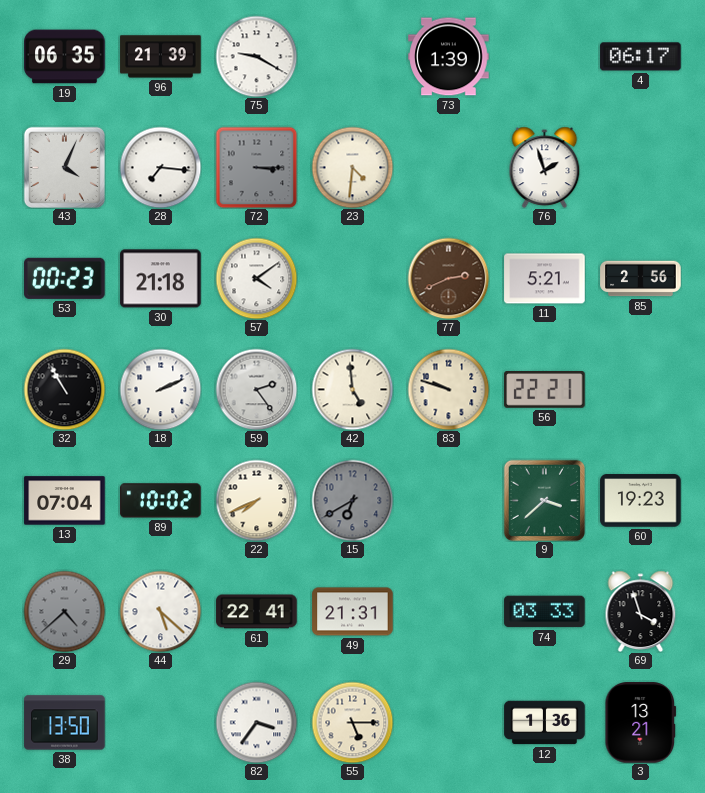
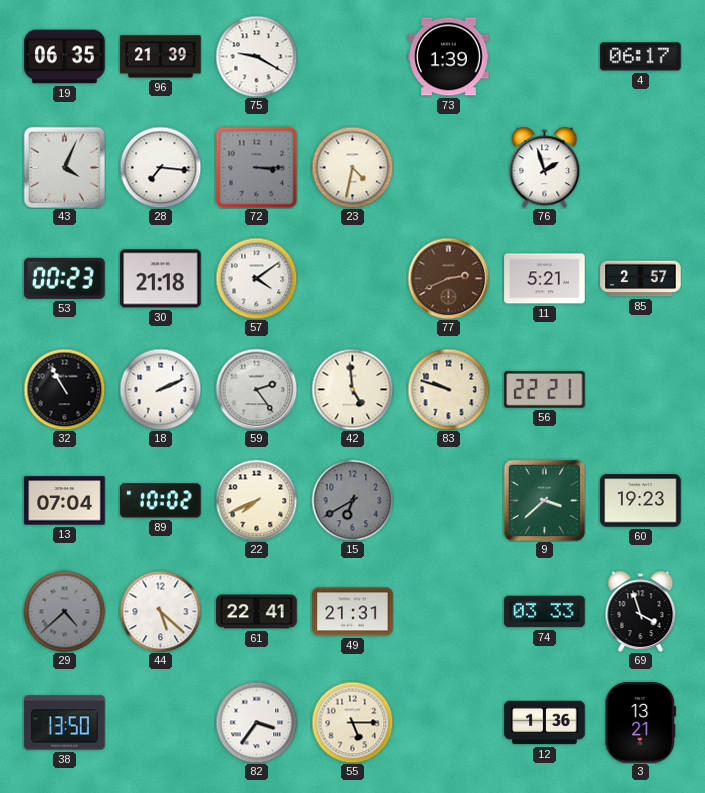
23: 4:31 -> 4:32 (352, 167)
85: 2:56 -> 2:57 (641, 279)
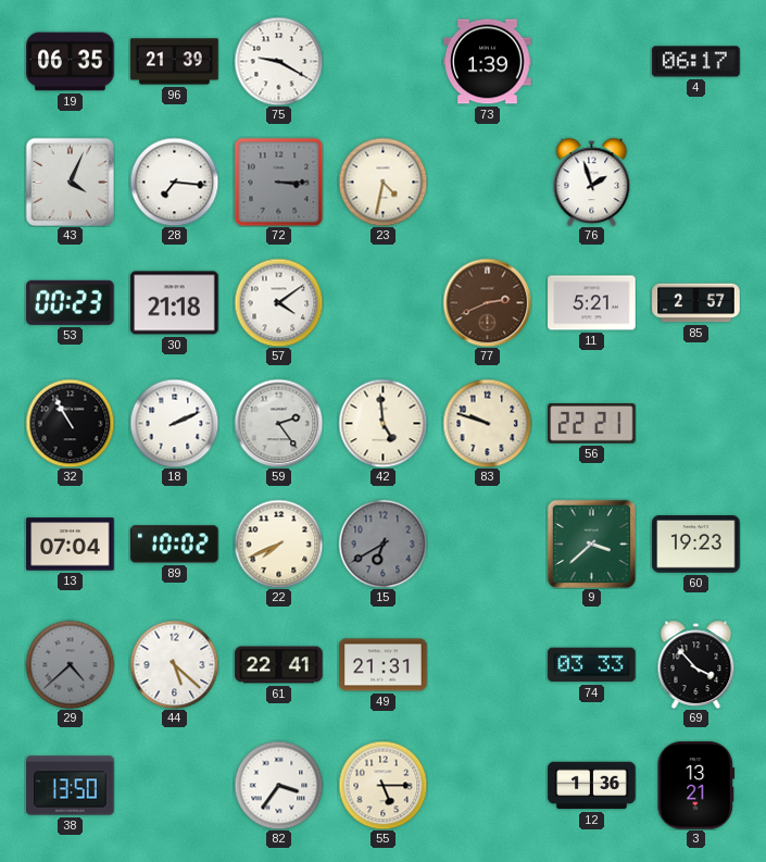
69: 3:57 -> 3:53 (696, 664)
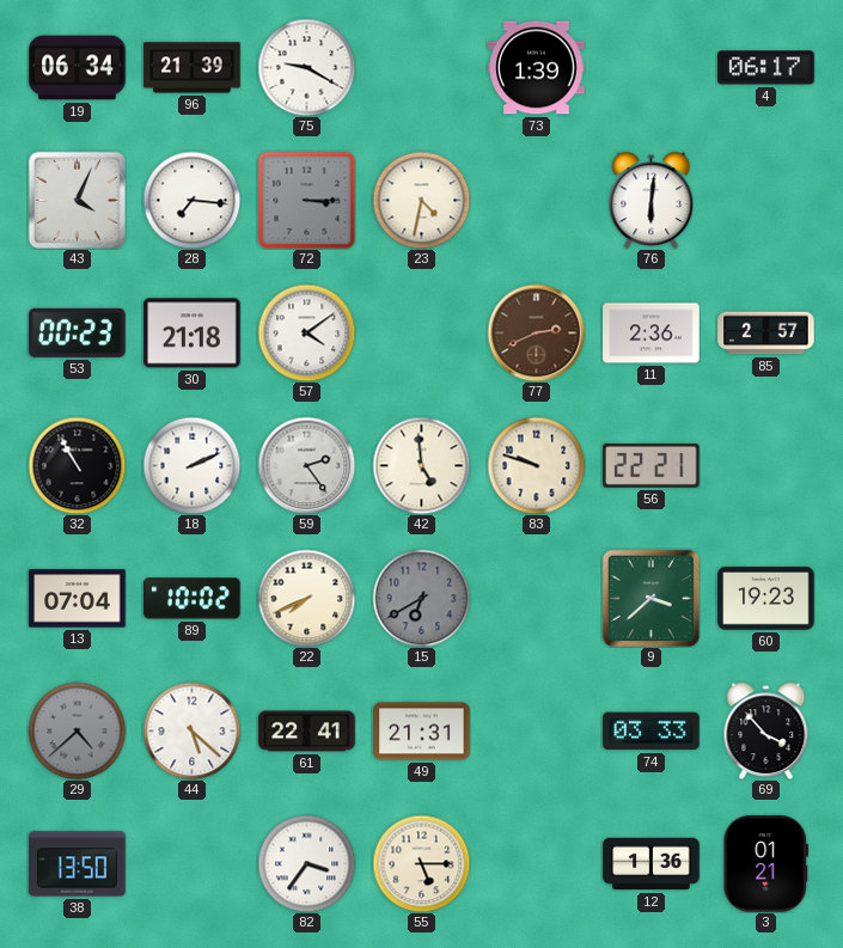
19: 06:35 -> 06:34 (78, 68)
76: 1:57 -> 6:01 (652, 200)
11: 5:21 -> 2:36 (652, 334)
3: 13:21 -> 01:21 (766, 864)
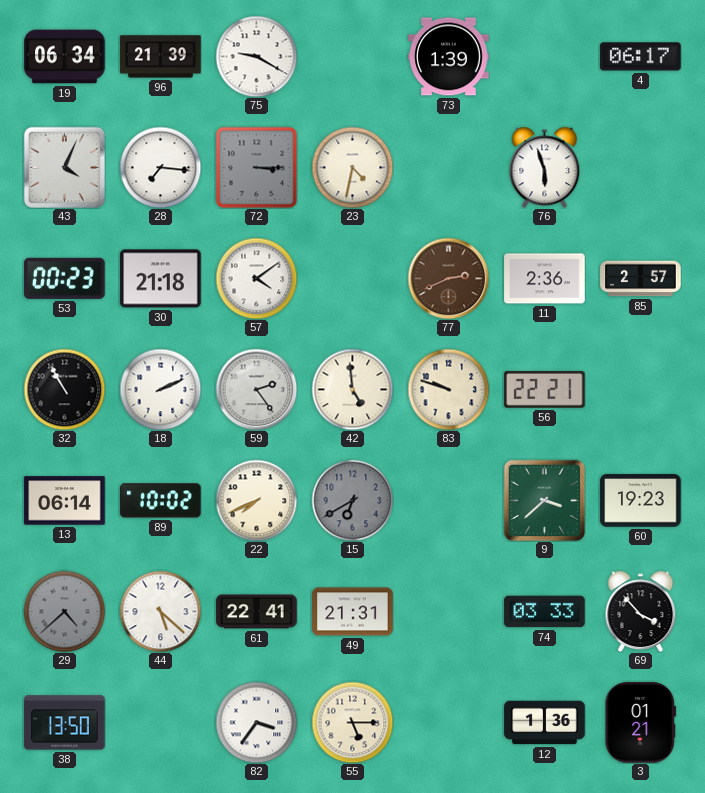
76: 6:01 -> 5:57 (545, 167)
13: 07:04 -> 06:14 (65, 501)
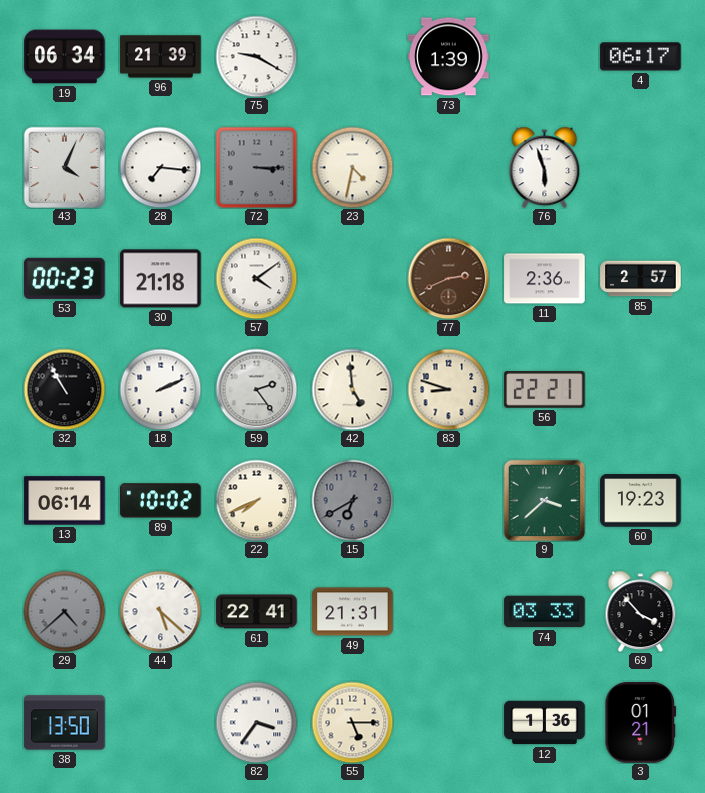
83: 9:48 -> 8:48 (448, 389)
